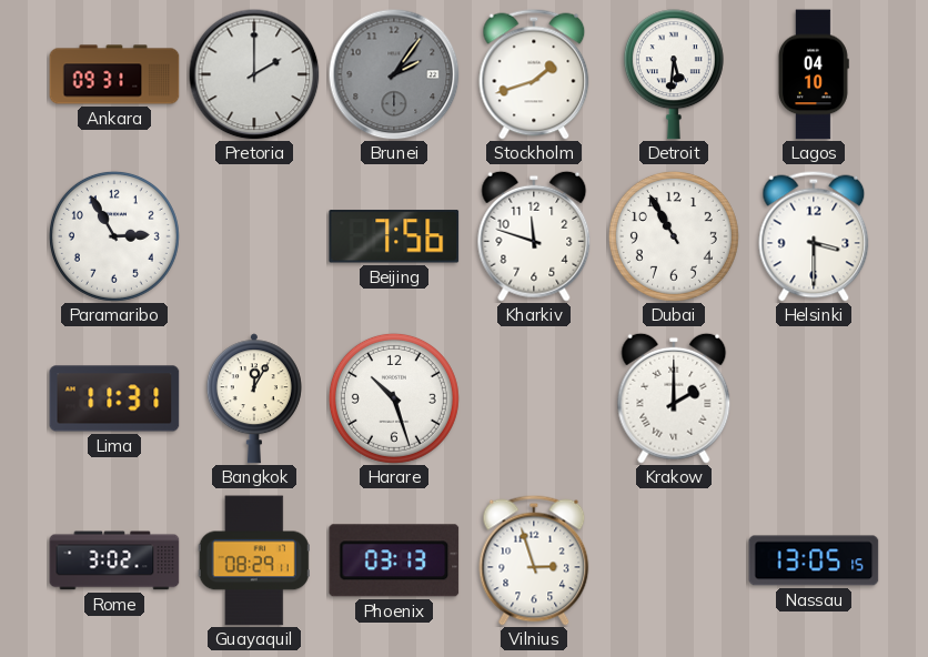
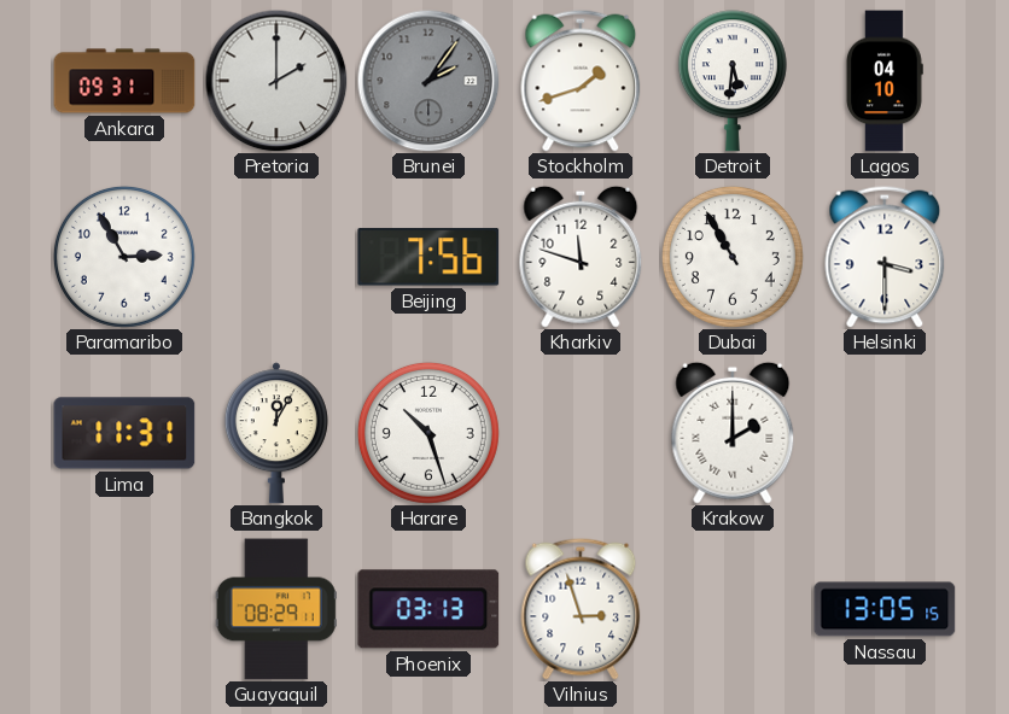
Rome: 3:02 -> none (114, 560)
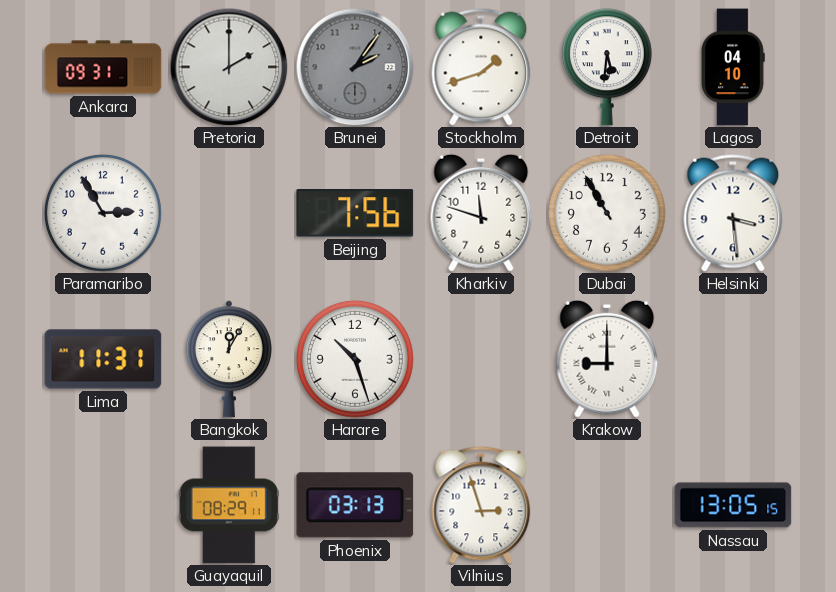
Helsinki: 3:30 -> 3:29 (733, 213)
Krakow: 2:00 -> 9:00 (607, 359)
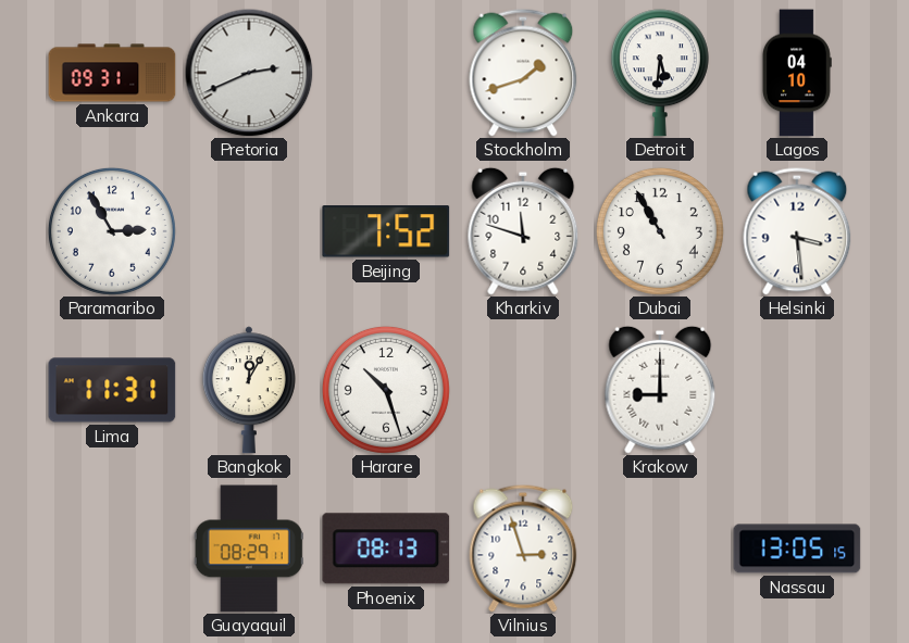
Pretoria: 2:00 -> 2:41 (249, 73)
Brunei: 2:06 -> none (355, 67)
Beijing: 7:56 -> 7:52 (386, 232)
Phoenix: 03:13 -> 08:13 (386, 549)
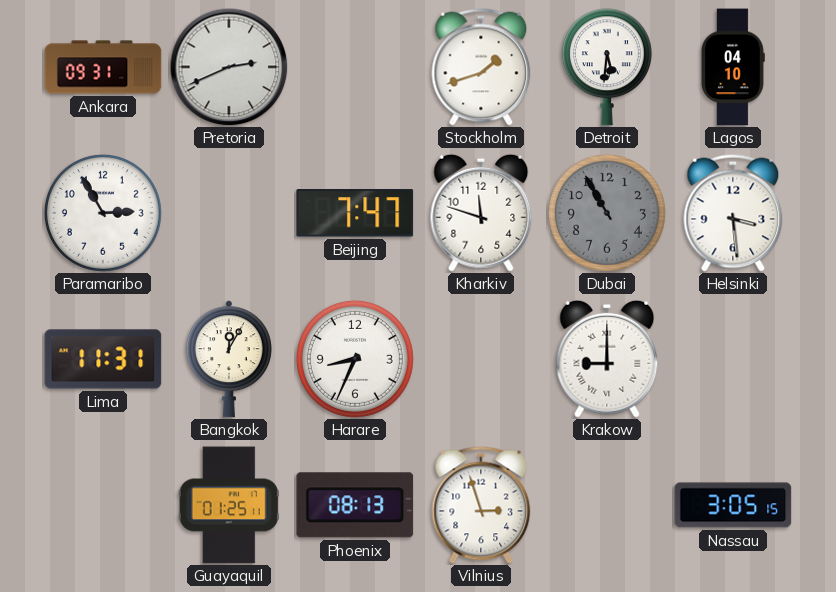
Beijing: 7:52 -> 7:47 (355, 214)
Dubai dial: white -> grey (607, 213)
Harare: 10:27 -> 8:34 (355, 359)
Guayaquil: 08:29 -> 01:25 (229, 505)
Nassau: 13:05 -> 3:05 (733, 505)
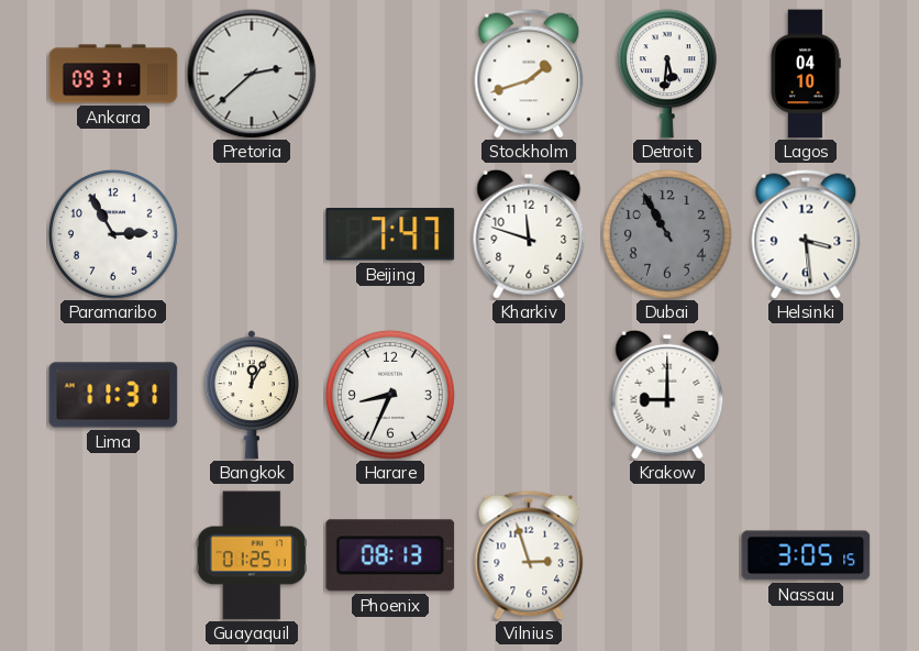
Pretoria: 2:41 -> 2:38 (252, 74)
